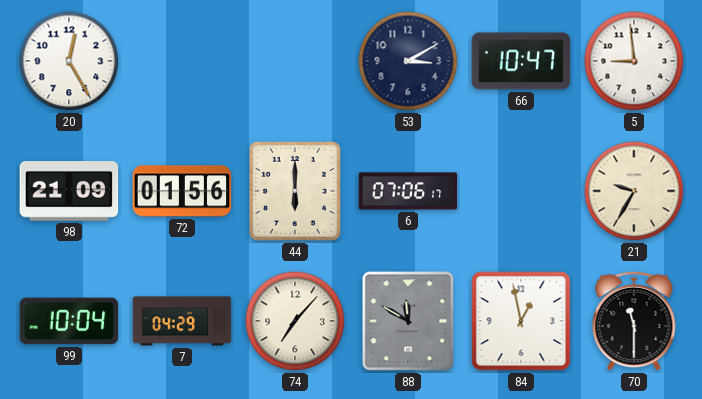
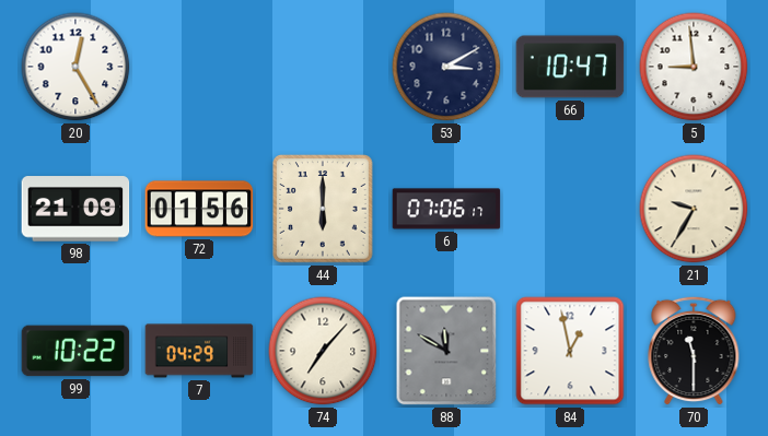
99: 10:04 -> 10:22 (75, 351)
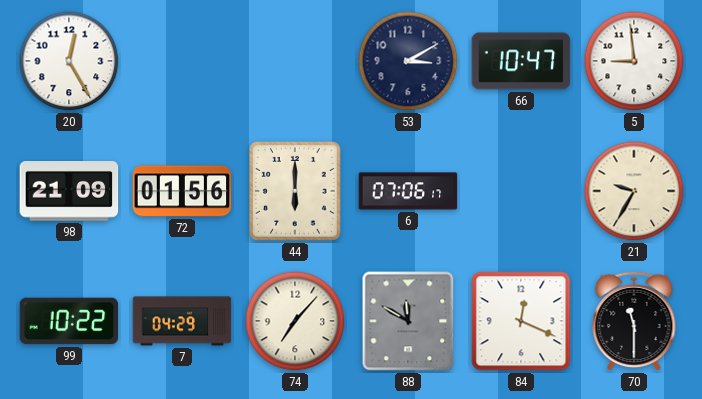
84: 12:58 -> 12:19 (521, 321)
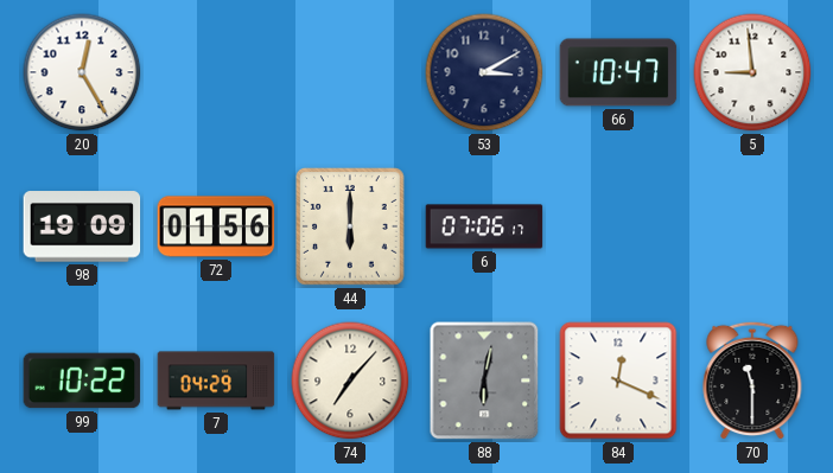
98: 21:09 -> 19:09 (82, 226)
21: 9:35 -> none (634, 191)
88: 11:50 -> 6:02 (484, 381)
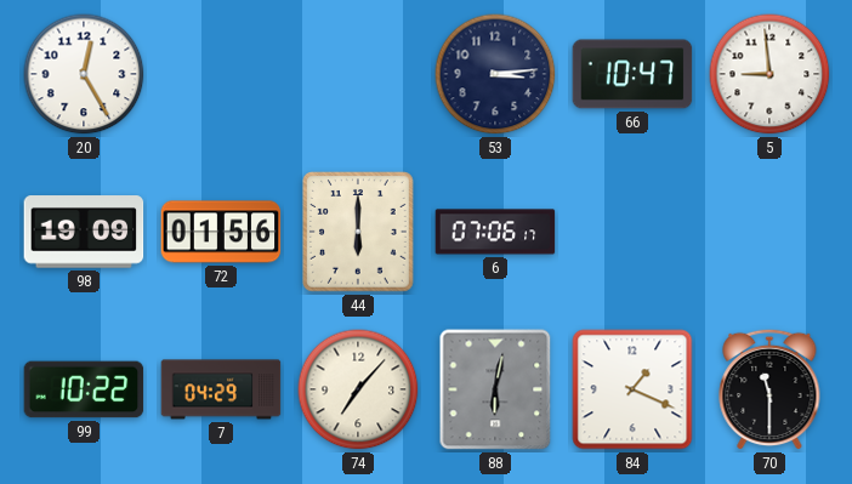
53: 3:10 -> 3:14 (495, 74)
84: 12:19 -> 1:19 (632, 389)
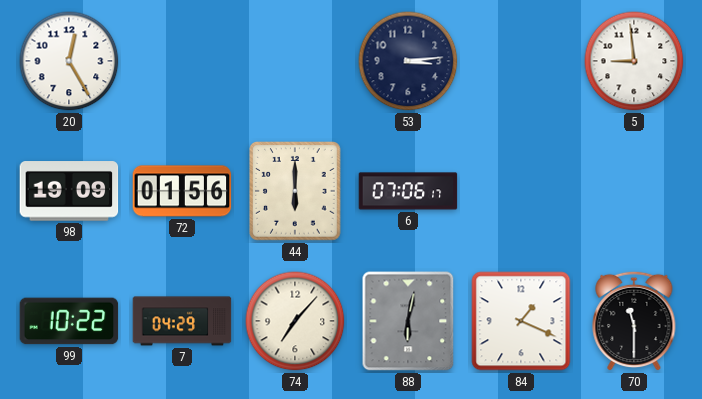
66: 10:47 -> none (632, 74)
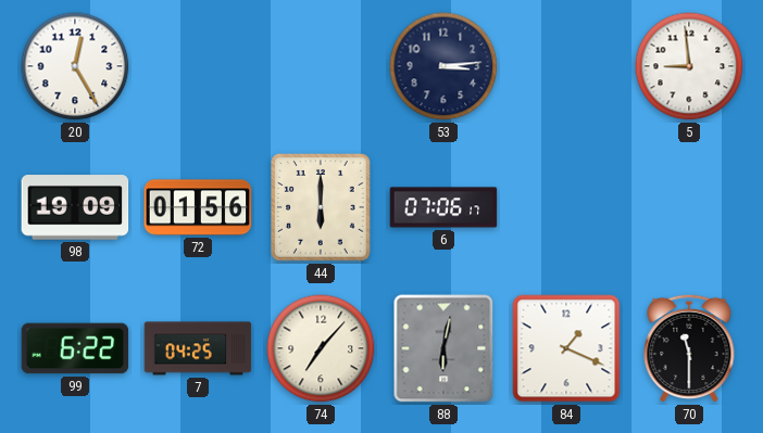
99: 10:22 -> 6:22 (75, 348)
7: 04:29 -> 04:25 (198, 348)
